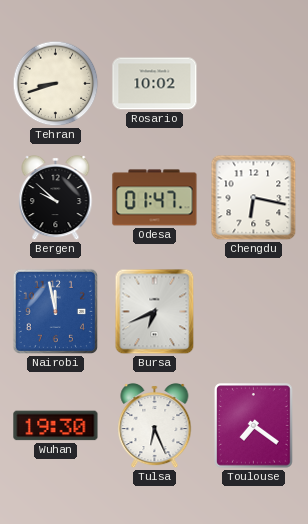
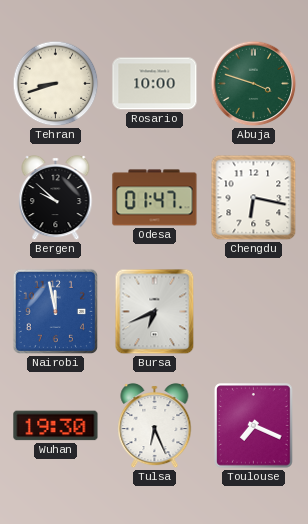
Rosario: 10:02 -> 10:00 (155, 84)
Abuja: none -> 3:48 (254, 84)
Toulouse: 7:21 -> 7:19 (254, 426)
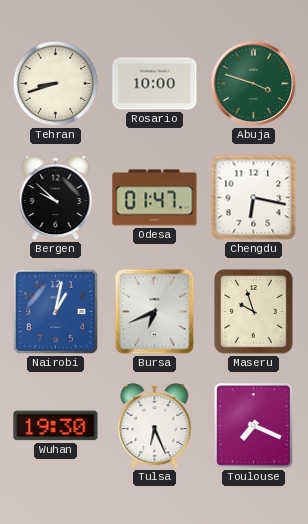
Nairobi: 11:58 -> 1:02 (55, 311)
Maseru: none -> 9:57 (254, 312)
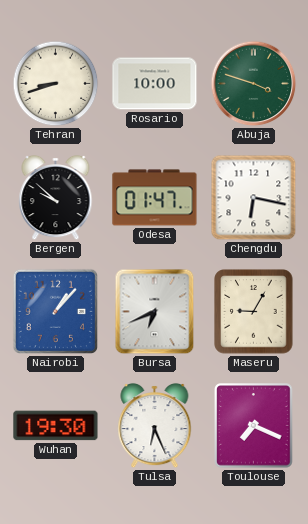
Nairobi: 1:02 -> 1:07 (55, 311)
Maseru: 9:57 -> 9:05 (254, 312)
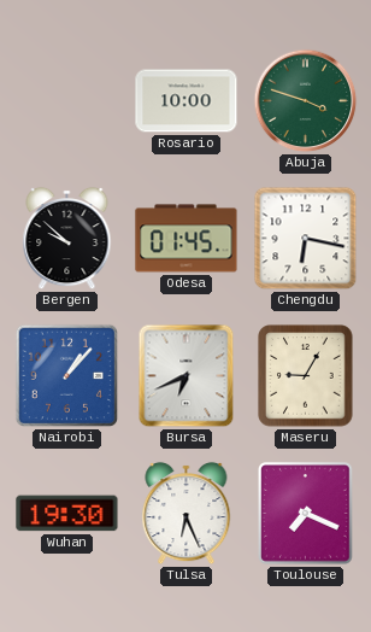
Tehran: 8:42 -> none (56, 84)
Odesa: 01:47 -> 01:45 (187, 239)
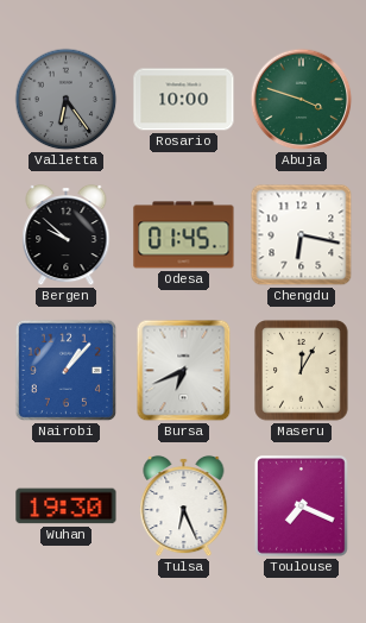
Valletta: none -> 6:24 (67, 100)
Maseru: 9:05 -> 12:05 (302, 371)
